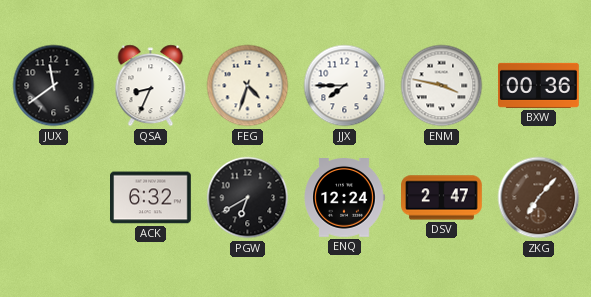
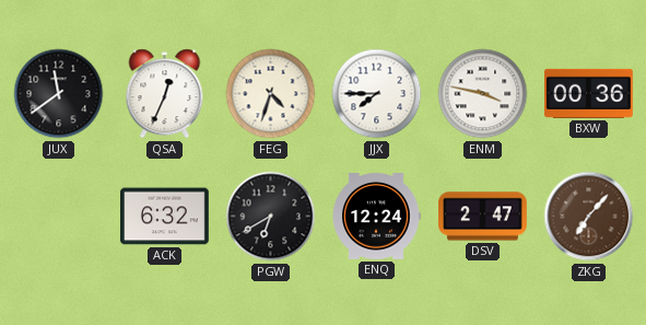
QSA: 8:34 -> 12:34 (165, 94)
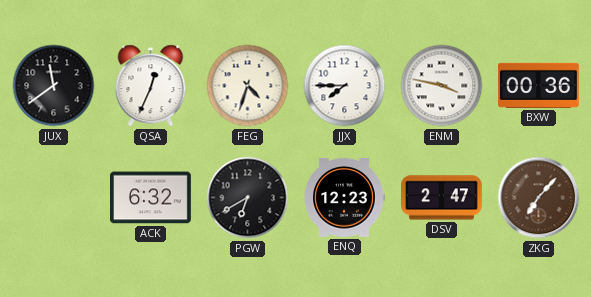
ENQ: 12:24 -> 12:23 (344, 198)
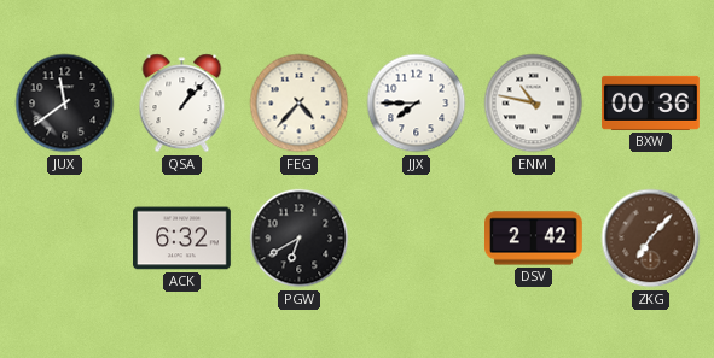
QSA: 12:34 -> 1:07 (182, 104)
FEG: 4:33 -> 4:37 (300, 104)
ENM: 3:47 -> 10:47 (534, 104)
ENQ: 12:23 -> none (344, 198)
DSV: 2:47 -> 2:42 (534, 239)
